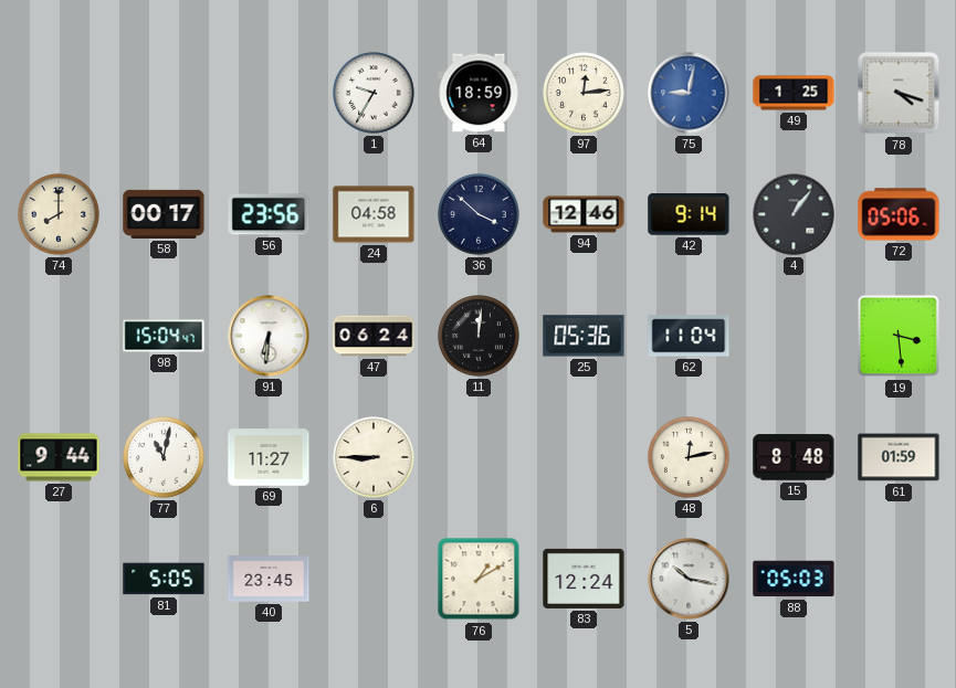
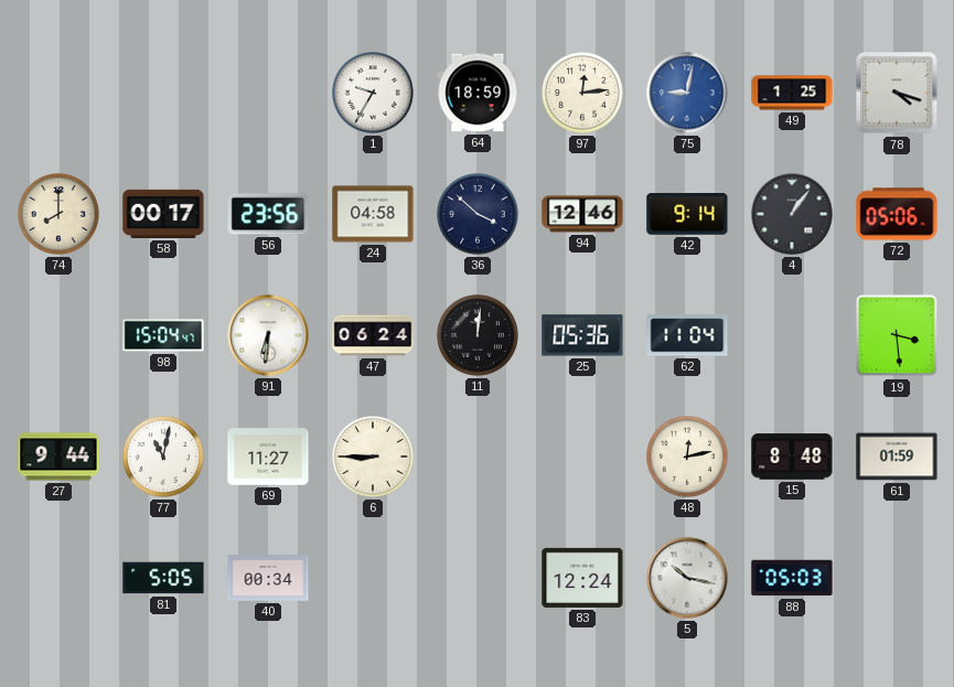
40: 23:45 -> 00:34 (268, 578)
76: 1:10 -> none (479, 579)
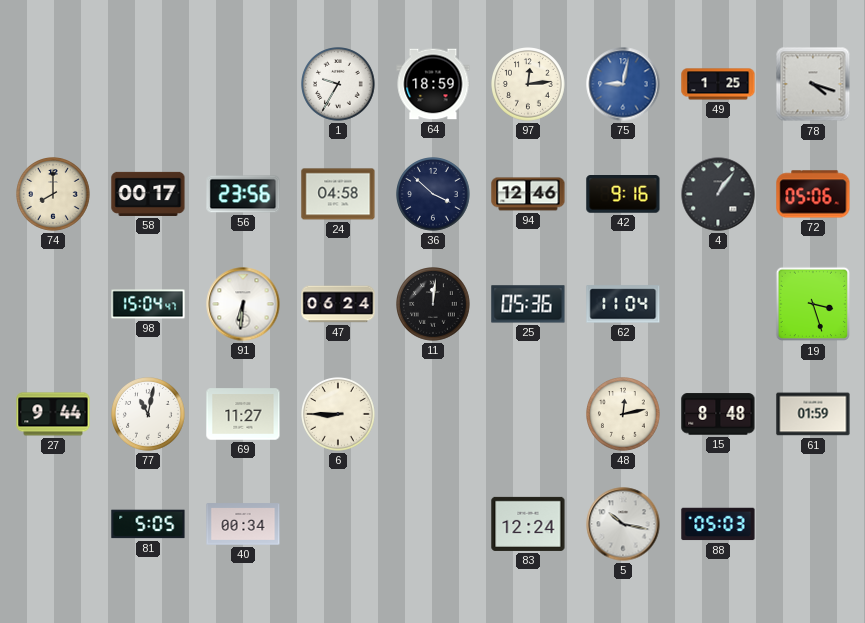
42: 9:14 -> 9:16 (623, 194)
19: 3:29 -> 3:27 (813, 304)
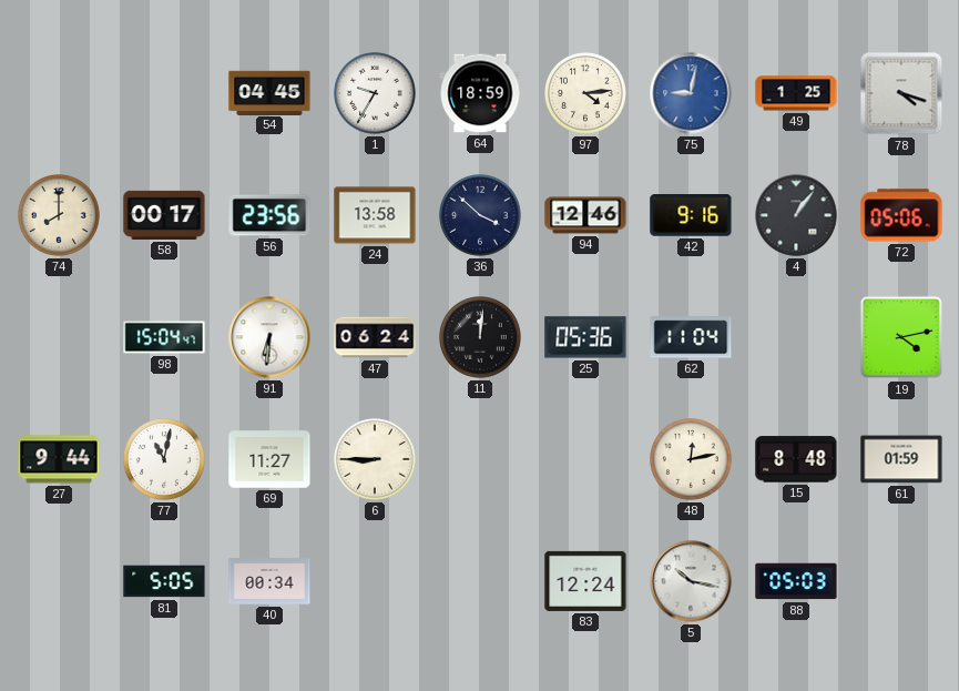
54: none -> 04:45 (269, 92)
97: 12:14 -> 4:14 (586, 94)
24: 04:58 -> 13:58 (375, 215)
19: 3:27 -> 4:13 (901, 337)
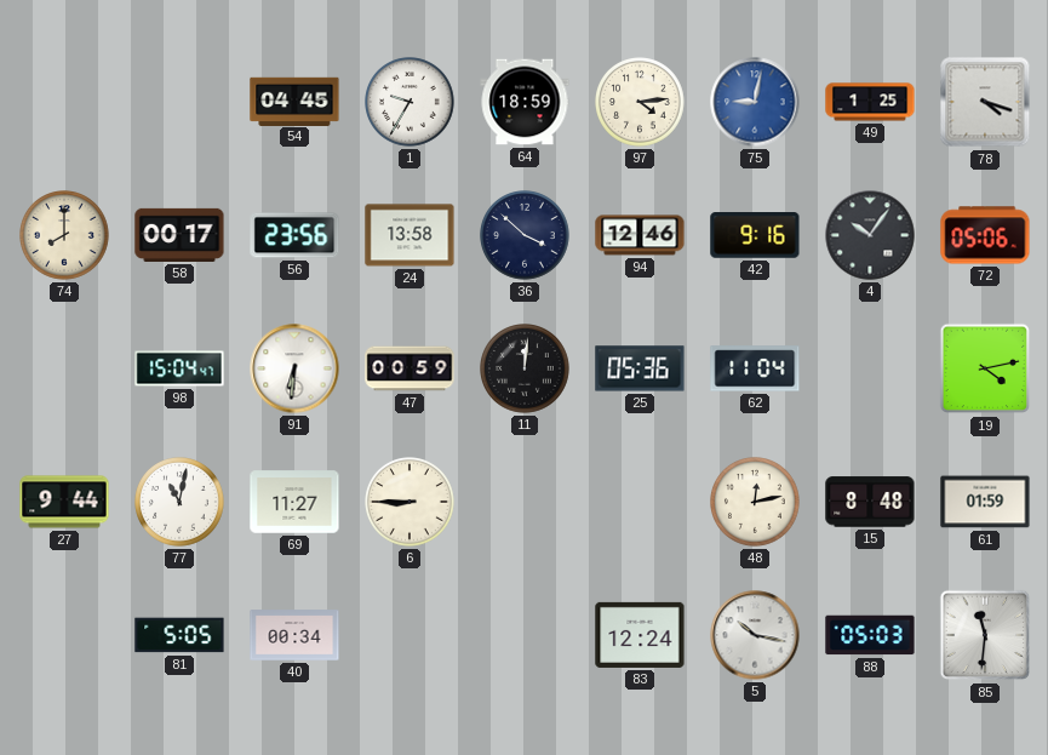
4: 1:06 -> 10:06 (870, 235)
47: 06:24 -> 00:59 (410, 368)
85: none -> 11:31 (985, 635)
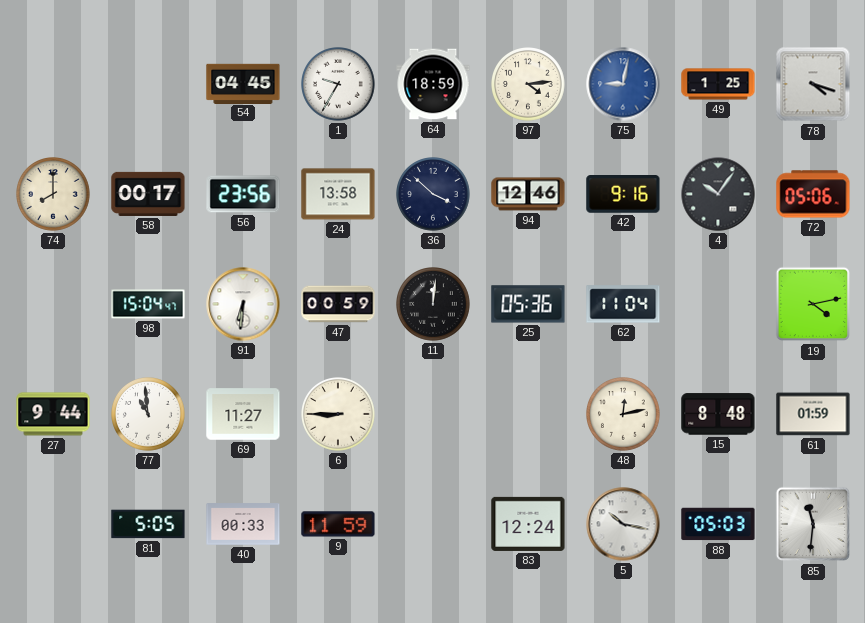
77: 11:02 -> 10:59 (149, 415)
40: 00:34 -> 00:33 (243, 524)
9: none -> 11:59 (338, 524)
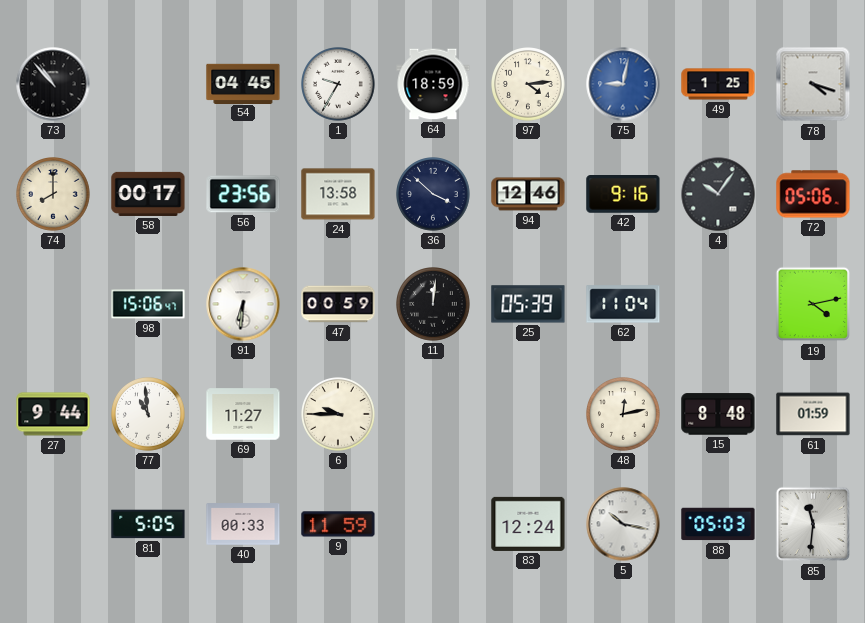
73: none -> 10:53 (53, 84)
98: 15:04 -> 15:06 (148, 304)
25: 05:36 -> 05:39 (528, 304)
6: 8:45 -> 9:45 (339, 415)
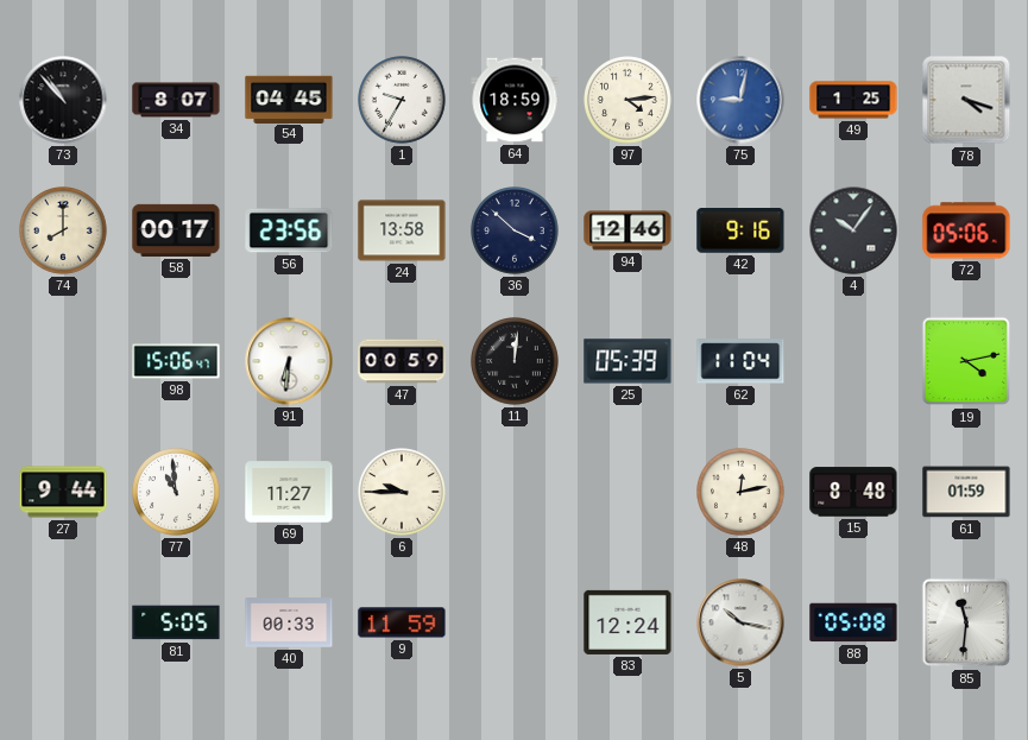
34: none -> 8:07 (176, 100)
88: 05:03 -> 05:08 (853, 622)
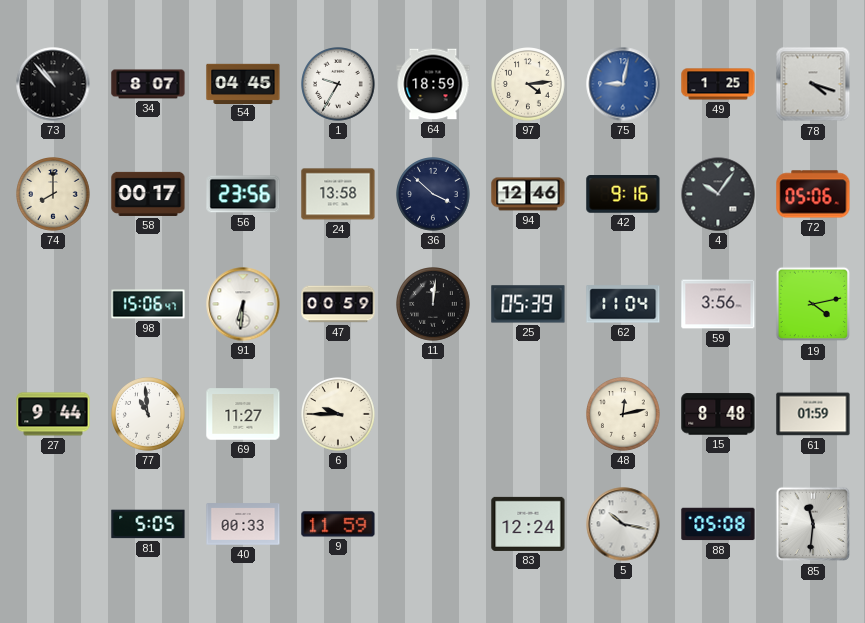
59: none -> 3:56 (718, 304)
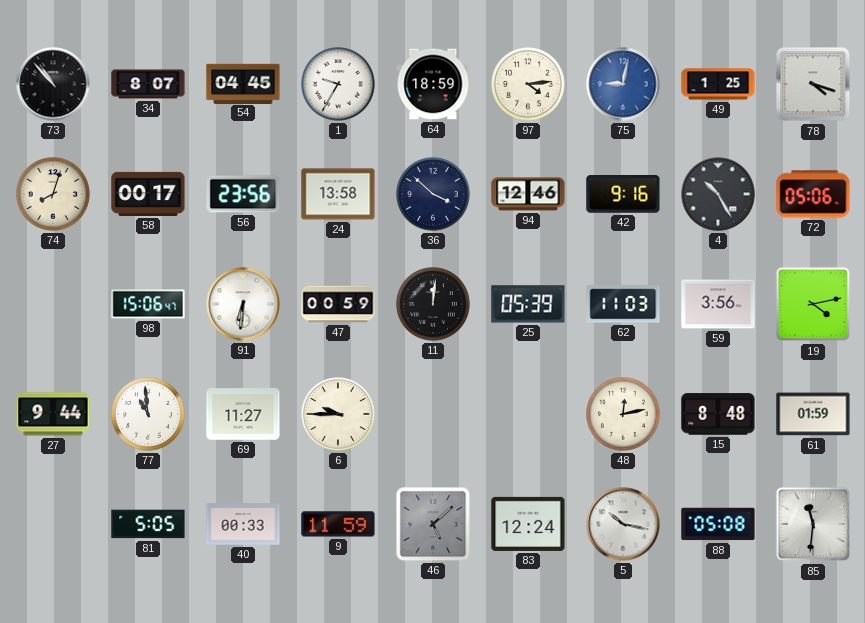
74: 8:00 -> 8:03 (54, 195)
4: 10:06 -> 10:25 (718, 194)
62: 11:04 -> 11:03 (623, 304)
46: none -> 5:08 (433, 524)
